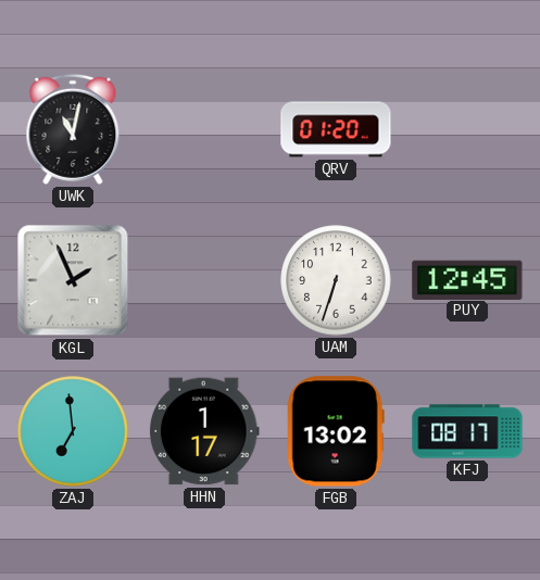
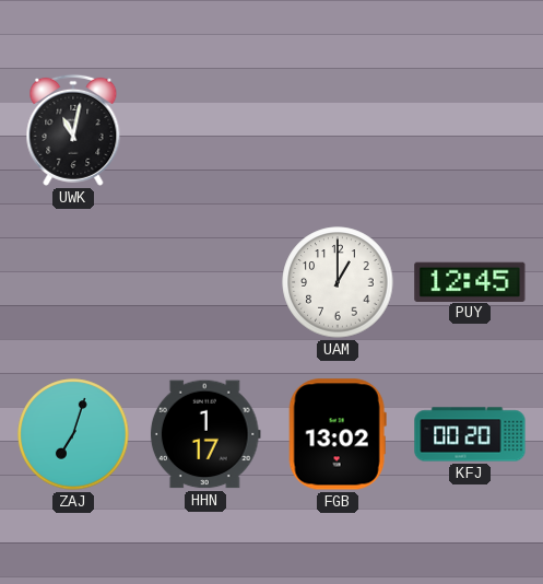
QRV: 01:20 -> none (336, 129)
KGL: 1:56 -> none (73, 280)
UAM: 6:33 -> 1:00 (338, 282)
ZAJ: 6:59 -> 7:03 (73, 434)
KFJ: 08:17 -> 00:20 (470, 434)
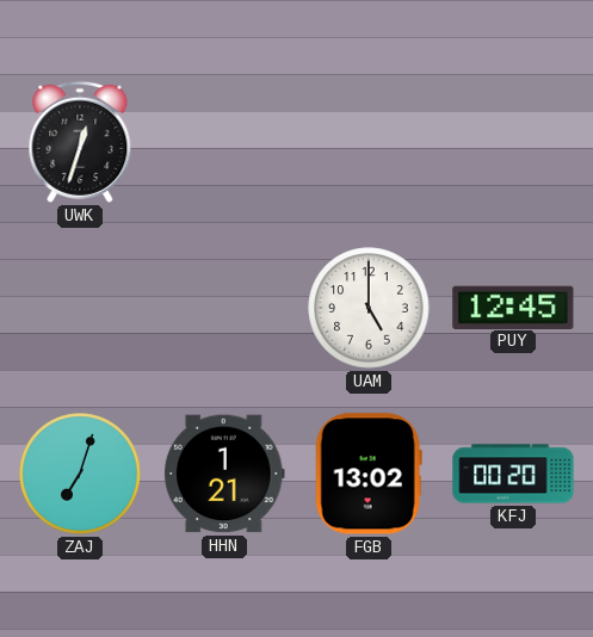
UWK: 11:02 -> 12:33 (80, 142)
UAM: 1:00 -> 5:00 (369, 308)
HHN: 1:17 -> 1:21 (224, 474)
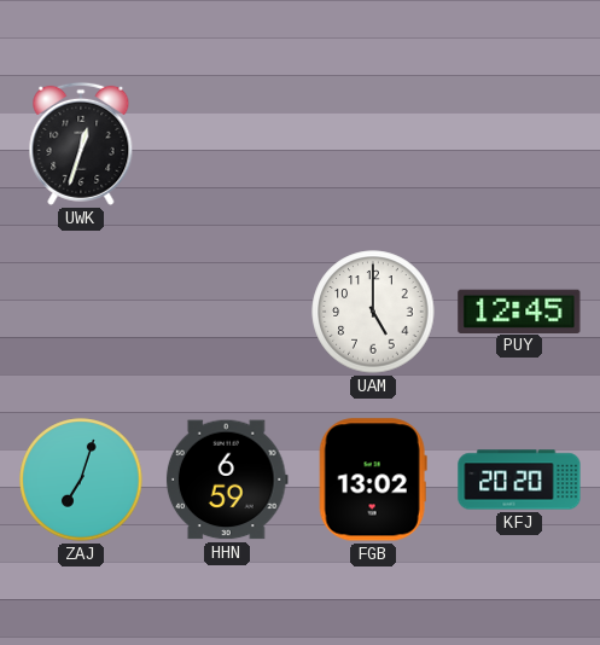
HHN: 1:21 -> 6:59 (227, 480)
KFJ: 00:20 -> 20:20 (519, 480)
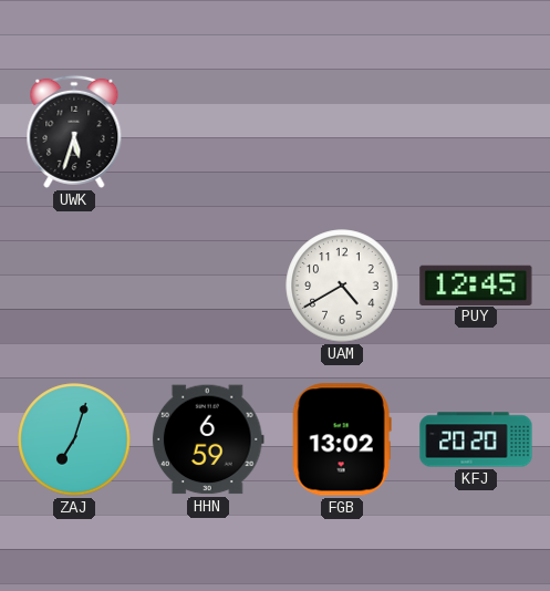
UWK: 12:33 -> 5:33 (74, 132)
UAM: 5:00 -> 4:40 (342, 286)
